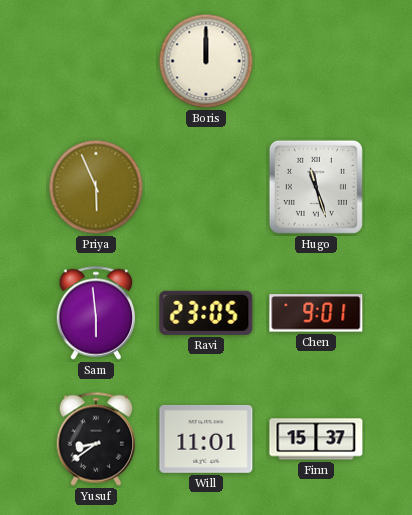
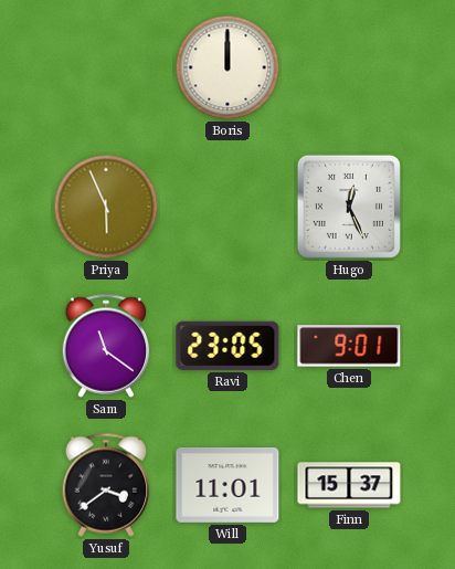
Hugo: 11:27 -> 12:26 (349, 207)
Sam: 5:59 -> 11:21 (106, 346)
Yusuf: 8:39 -> 3:39 (106, 485)
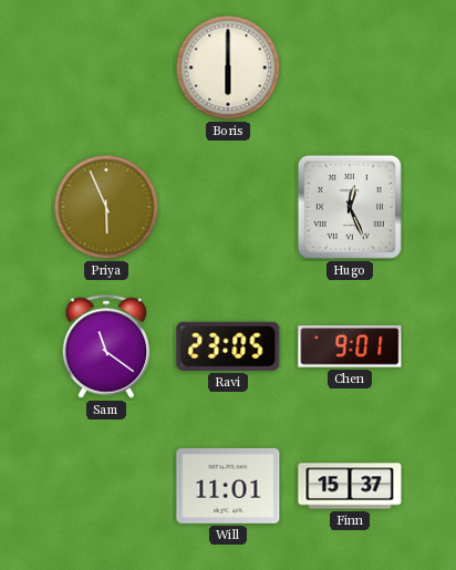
Boris: 12:00 -> 6:00 (228, 68)
Yusuf: 3:39 -> none (106, 485)
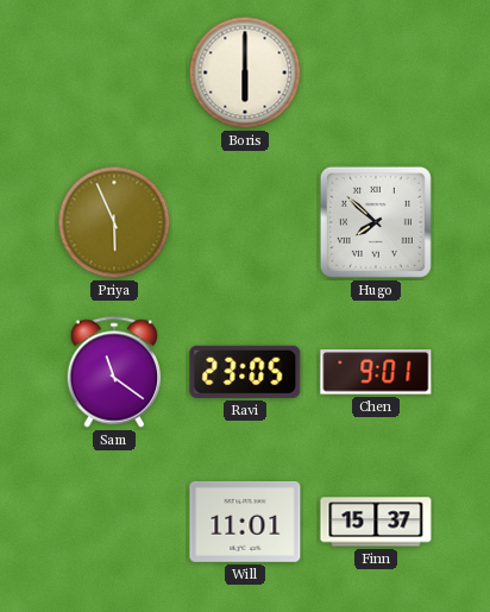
Hugo: 12:26 -> 7:52 (376, 222)
